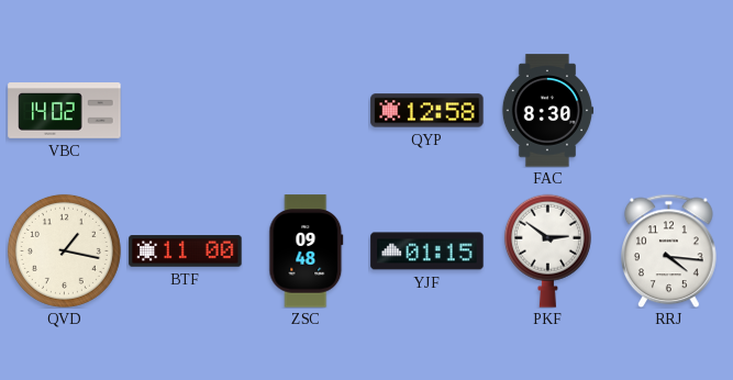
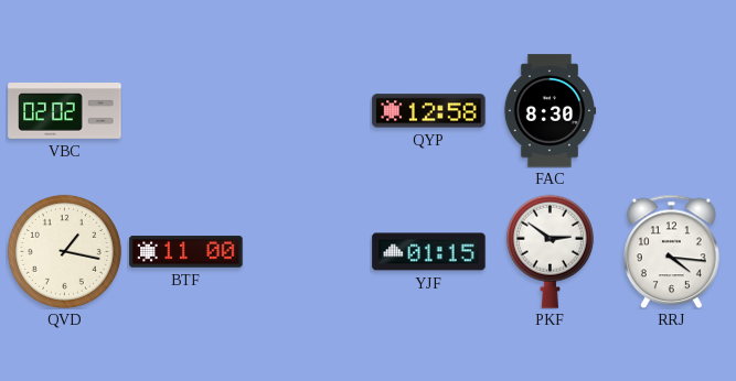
VBC: 14:02 -> 02:02 (65, 111)
ZSC: 09:48 -> none (307, 252)
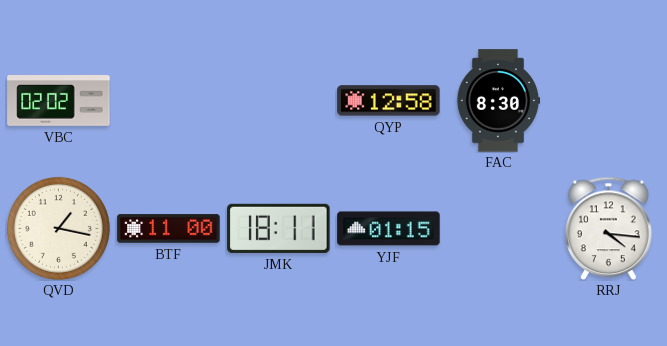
JMK: none -> 18:11 (279, 228)
PKF: 2:51 -> none (550, 251)
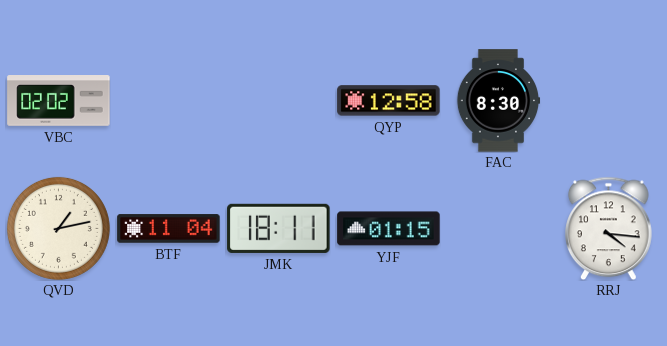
QVD: 1:17 -> 1:13 (58, 228)
BTF: 11:00 -> 11:04 (169, 229)
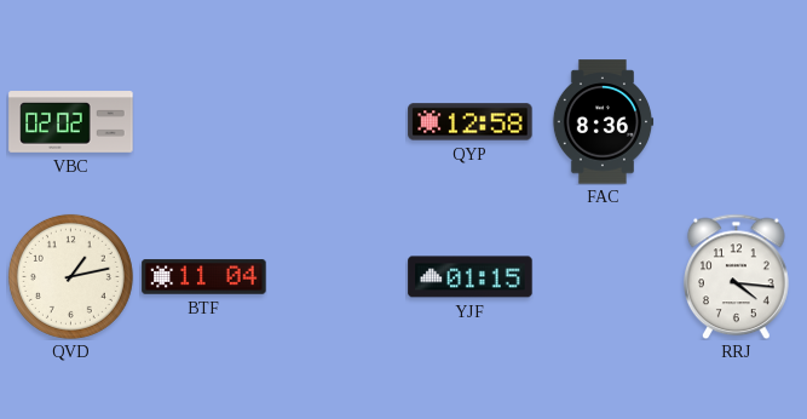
FAC: 8:30 -> 8:36 (603, 122)
JMK: 18:11 -> none (279, 228)
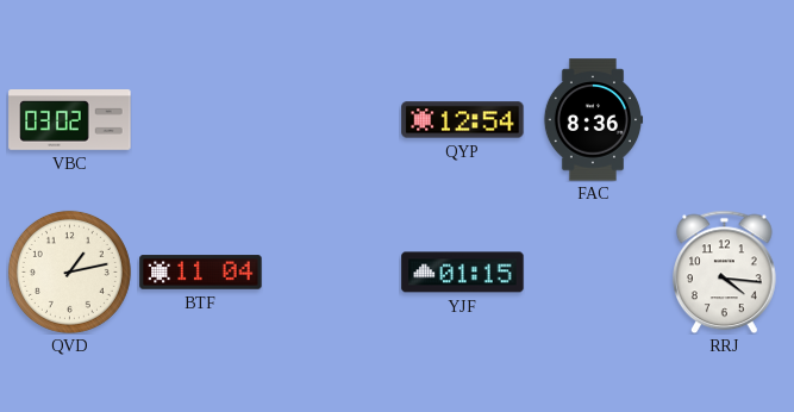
VBC: 02:02 -> 03:02 (70, 120)
QYP: 12:58 -> 12:54 (463, 120)
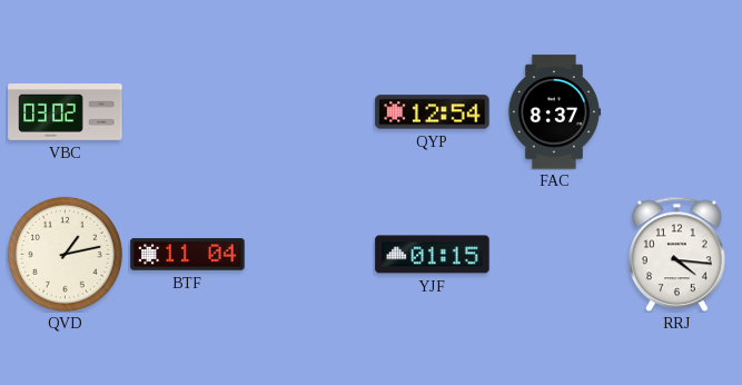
FAC: 8:36 -> 8:37 (554, 112)
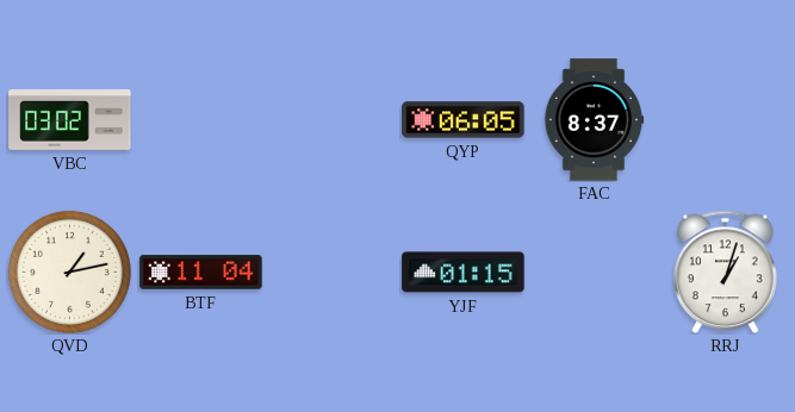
QYP: 12:54 -> 06:05 (464, 120)
RRJ: 4:16 -> 1:03 (726, 271)
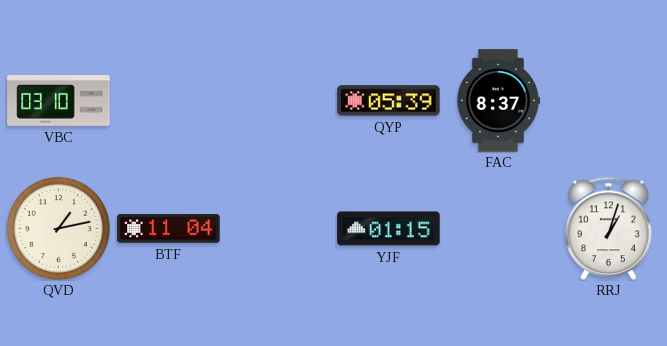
VBC: 03:02 -> 03:10 (59, 101)
QYP: 06:05 -> 05:39 (389, 101)
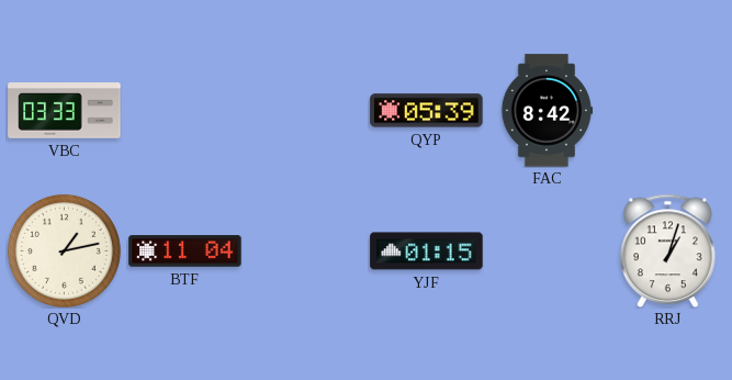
VBC: 03:10 -> 03:33 (65, 111)
FAC: 8:37 -> 8:42 (547, 111)
